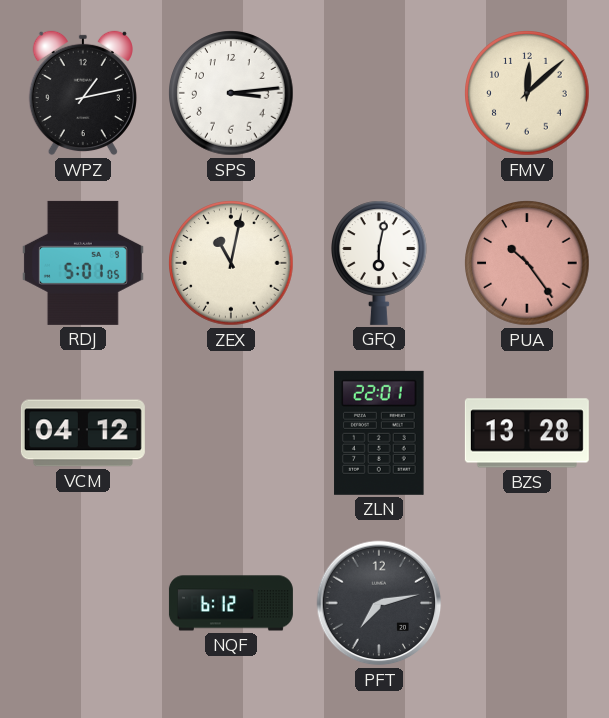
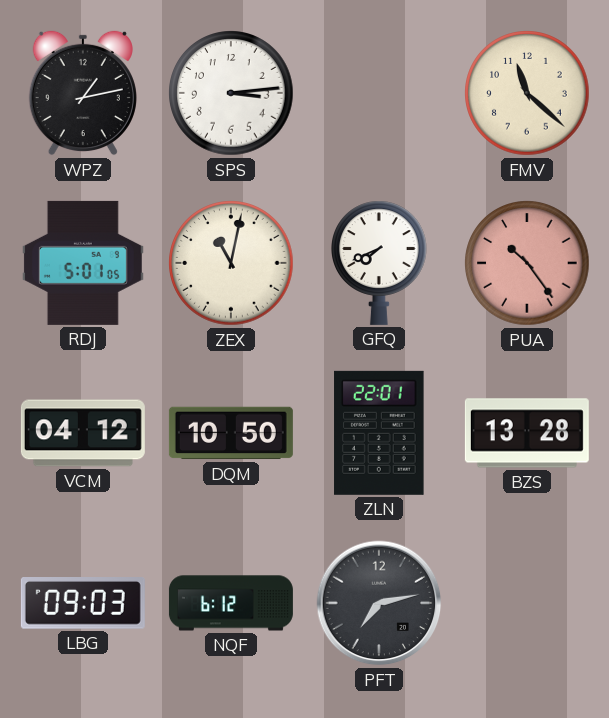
FMV: 12:08 -> 11:22 (527, 93)
GFQ: 6:02 -> 7:41 (380, 263)
DQM: none -> 10:50 (231, 433)
LBG: none -> 09:03 (83, 604)
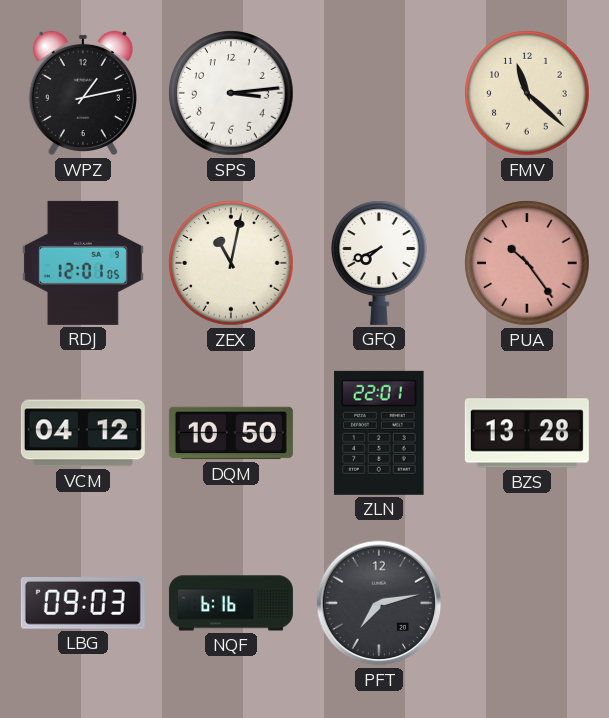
RDJ: 5:01 -> 12:01 (83, 263)
NQF: 6:12 -> 6:16 (231, 603)
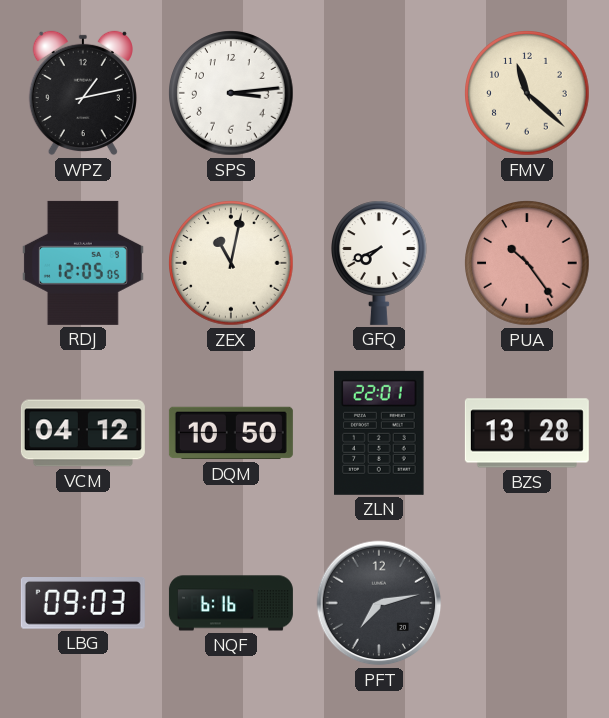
RDJ: 12:01 -> 12:05 (83, 263)
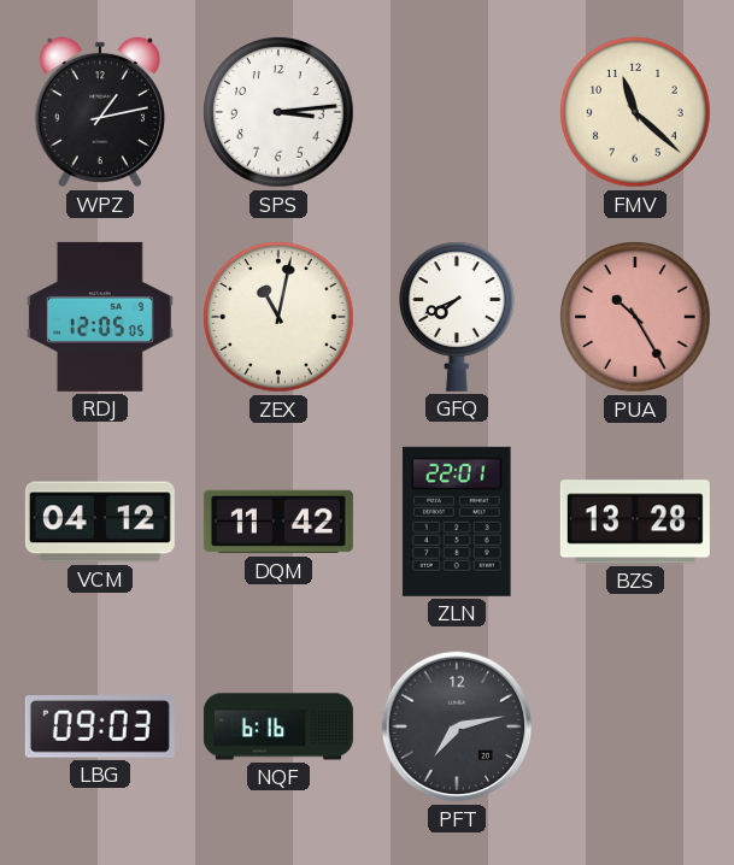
PUA: 10:24 -> 10:25 (635, 317)
DQM: 10:50 -> 11:42 (278, 522)
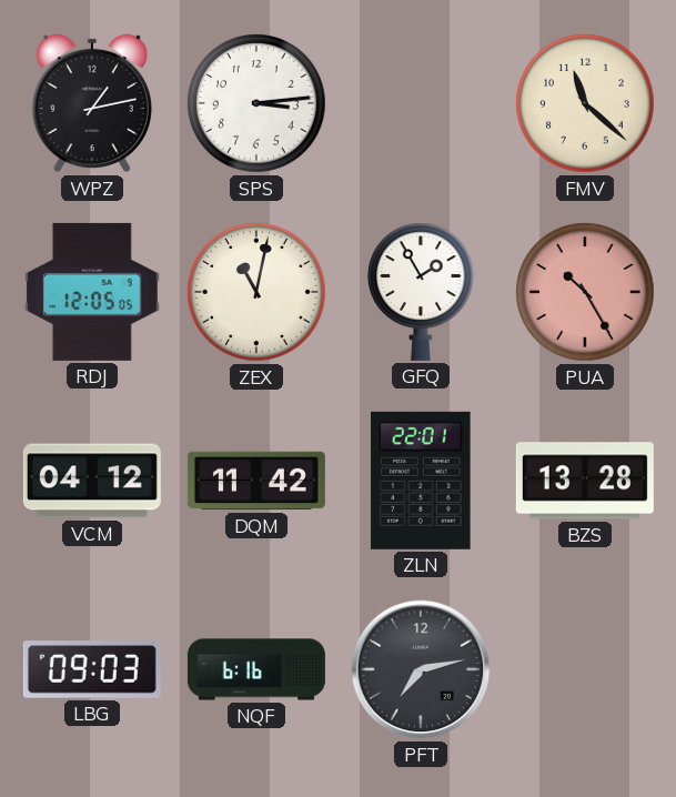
GFQ: 7:41 -> 1:55 (422, 292)
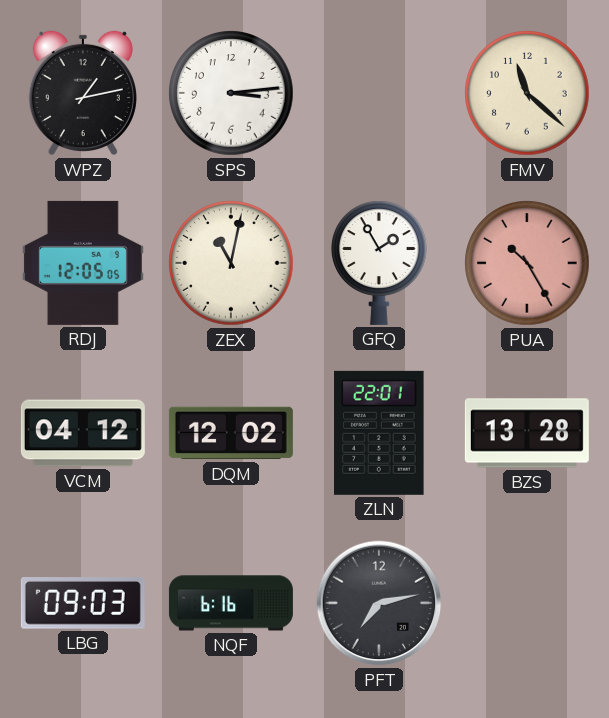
DQM: 11:42 -> 12:02 (231, 433)
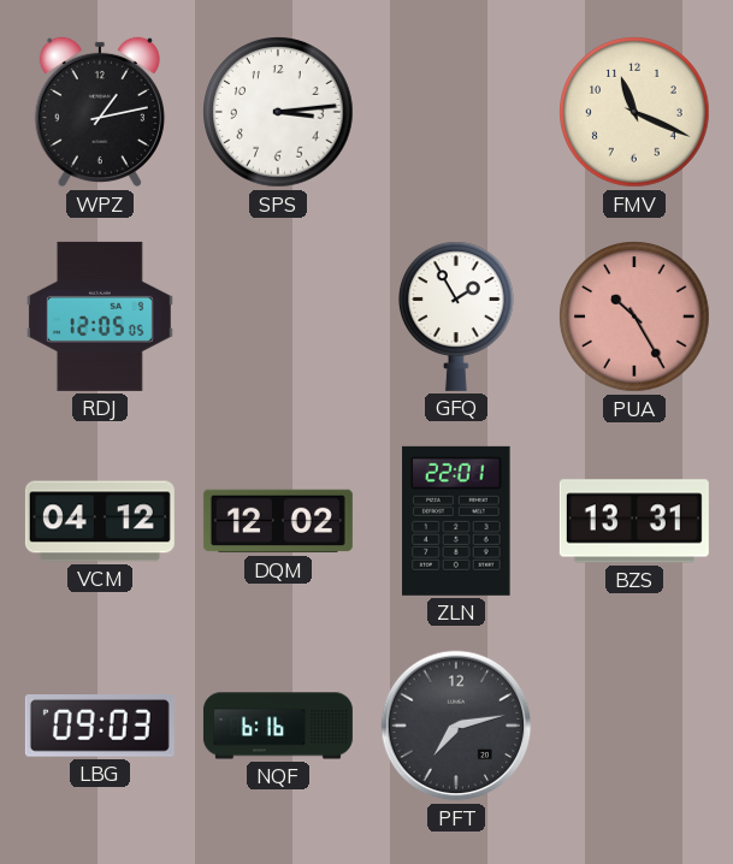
FMV: 11:22 -> 11:19 (634, 112)
ZEX: 11:02 -> none (231, 263)
BZS: 13:28 -> 13:31 (634, 521)
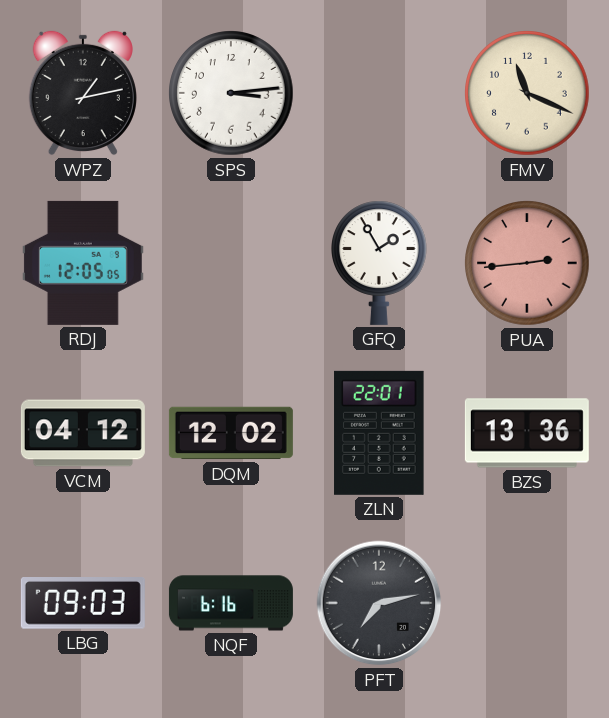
PUA: 10:25 -> 2:44 (527, 263)
BZS: 13:31 -> 13:36 (527, 433)
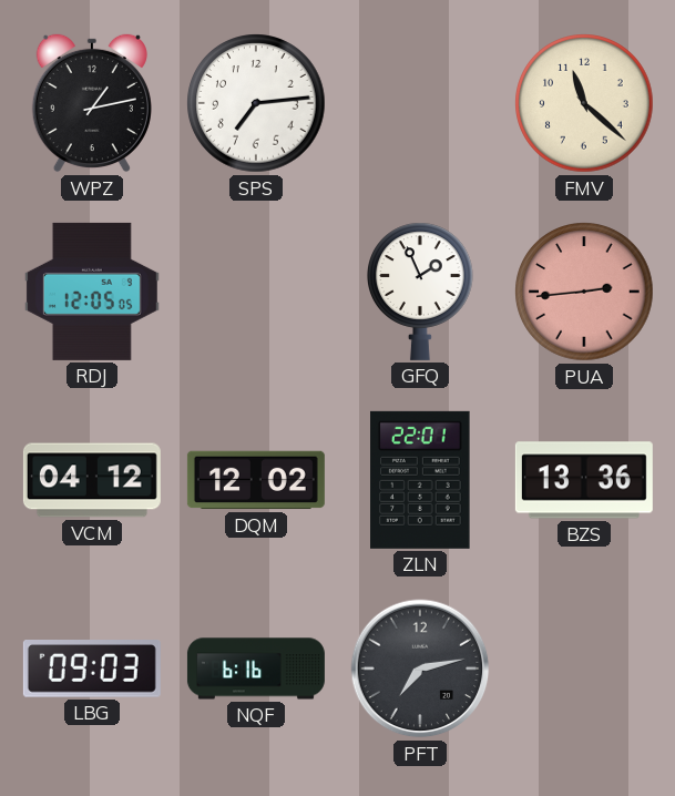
SPS: 3:14 -> 7:14 (256, 103)
FMV: 11:19 -> 11:22 (584, 103)
GFQ: 1:55 -> 1:56 (421, 292)
